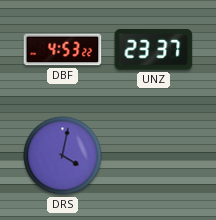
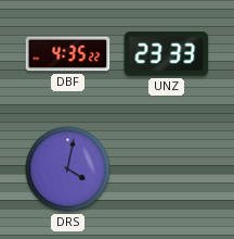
DBF: 4:53 -> 4:35 (68, 54)
UNZ: 23:37 -> 23:33 (167, 54)
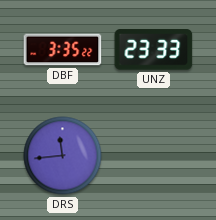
DBF: 4:35 -> 3:35 (63, 50)
DRS: 4:02 -> 11:44 (63, 156)
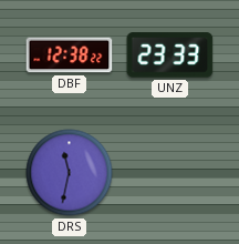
DBF: 3:35 -> 12:38 (70, 55)
DRS: 11:44 -> 11:32 (70, 173)
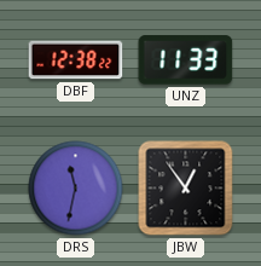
UNZ: 23:33 -> 11:33 (186, 60)
JBW: none -> 12:54 (186, 189)
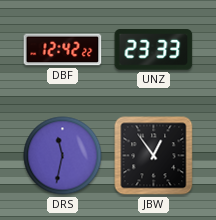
DBF: 12:38 -> 12:42 (63, 50)
UNZ: 11:33 -> 23:33 (154, 50)
